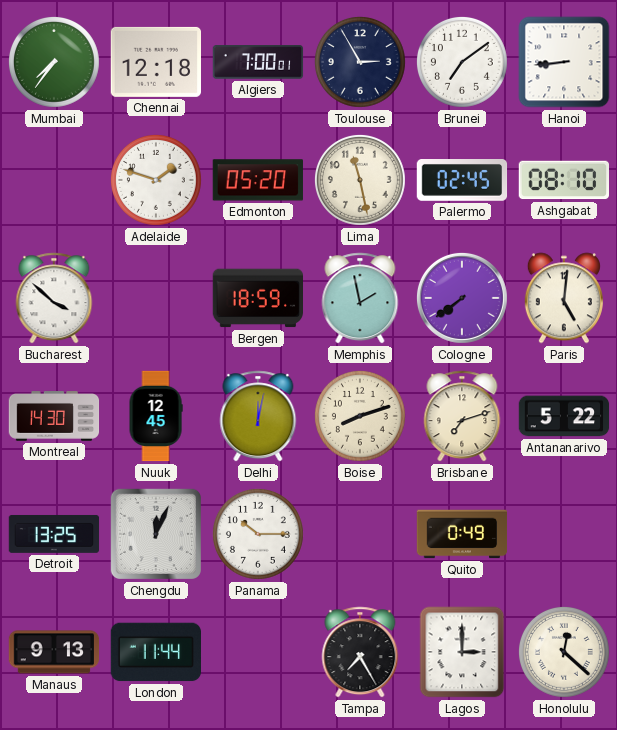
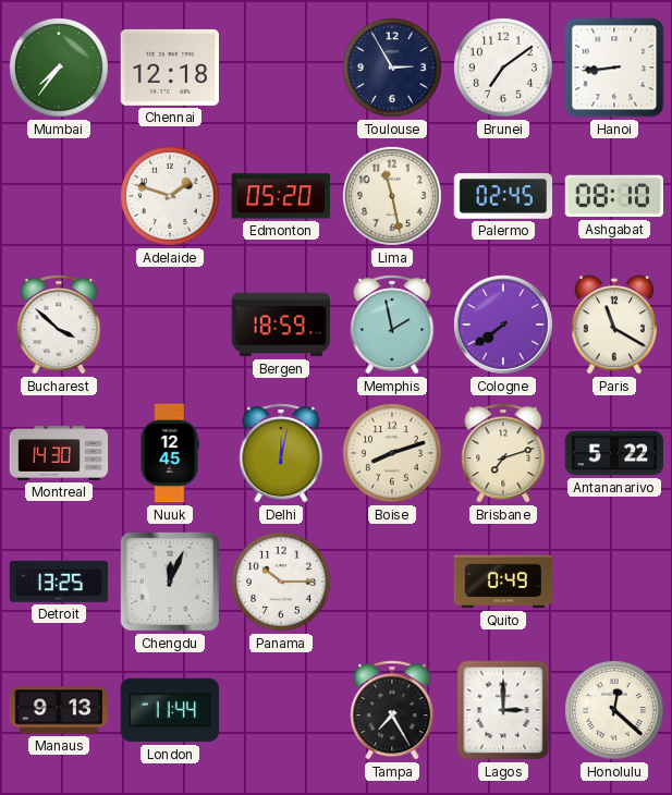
Algiers: 7:00 -> none (258, 62)
Paris: 5:01 -> 11:20 (614, 325)
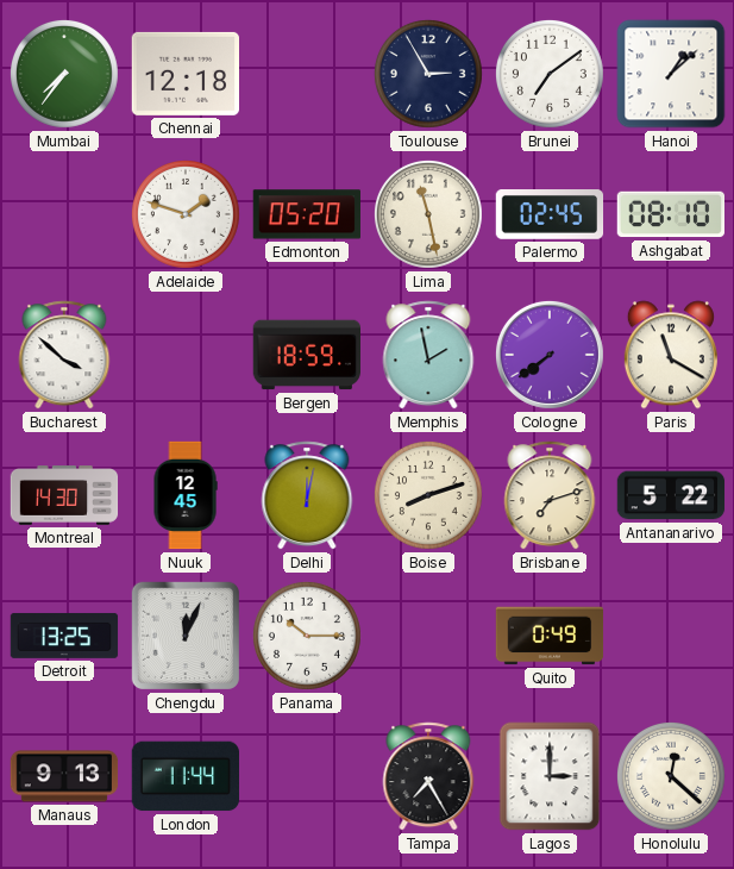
Hanoi: 8:44 -> 1:08 (671, 74)
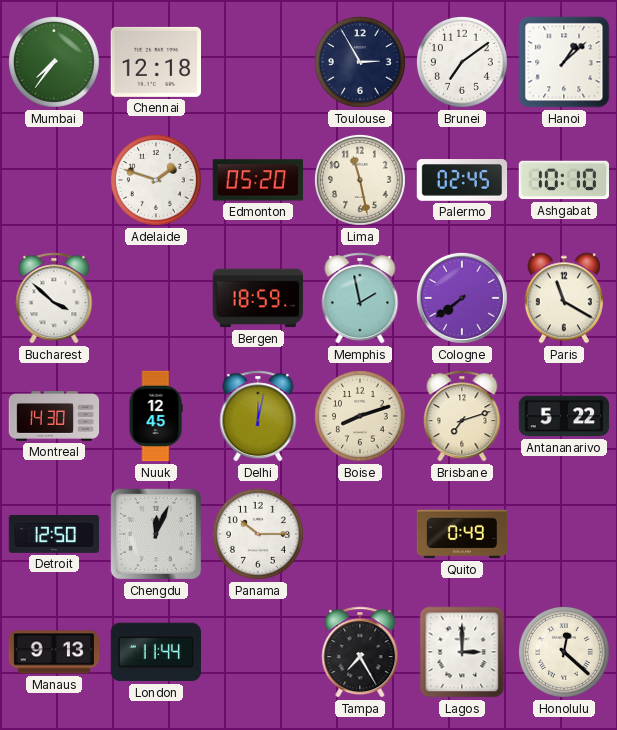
Ashgabat: 08:10 -> 10:10 (563, 180)
Detroit: 13:25 -> 12:50 (54, 534)
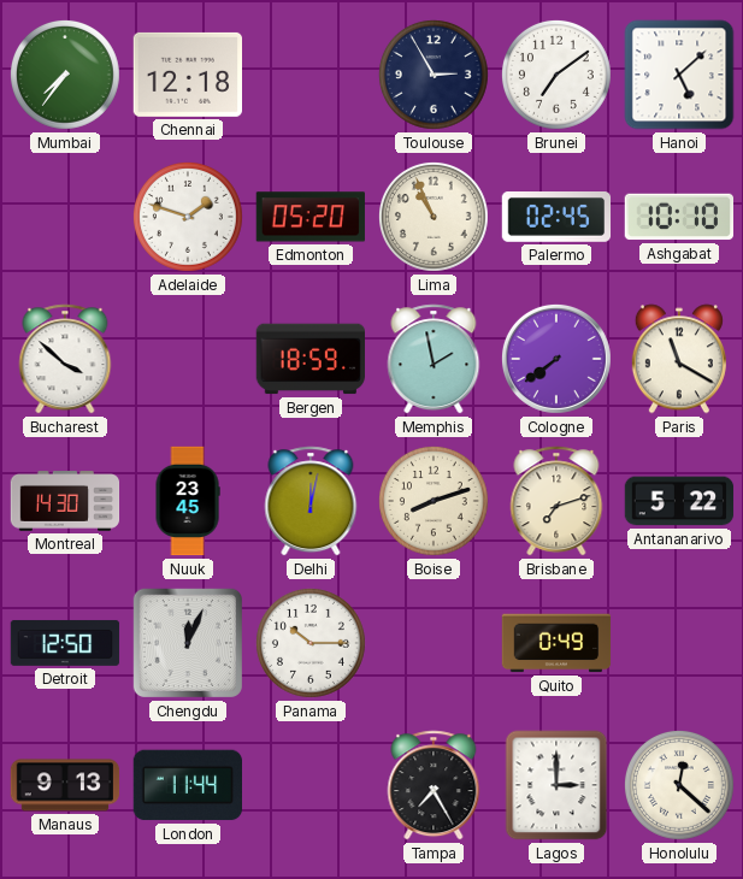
Hanoi: 1:08 -> 5:08 (679, 75)
Lima: 11:28 -> 10:56 (434, 217)
Nuuk: 12:45 -> 23:45 (188, 501)
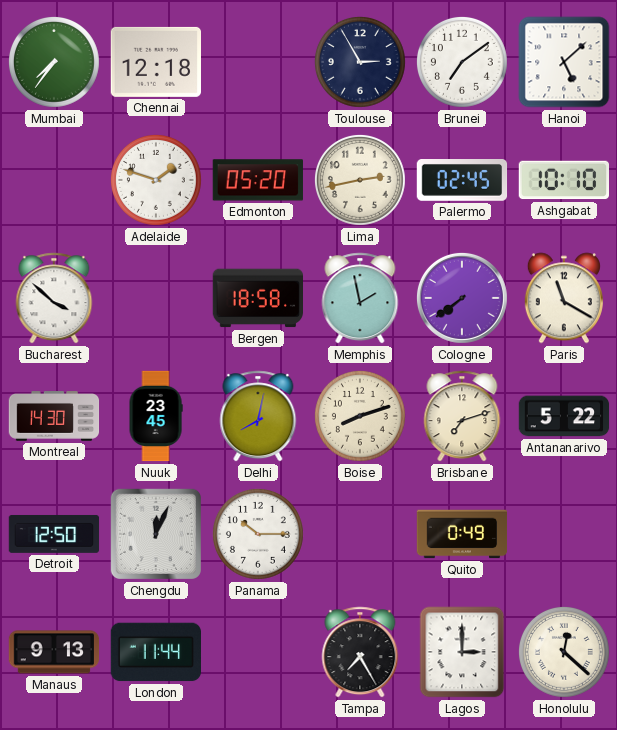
Lima: 10:56 -> 2:43 (360, 180)
Bergen: 18:59 -> 18:58 (258, 298)
Delhi: 12:02 -> 8:02 (258, 416)
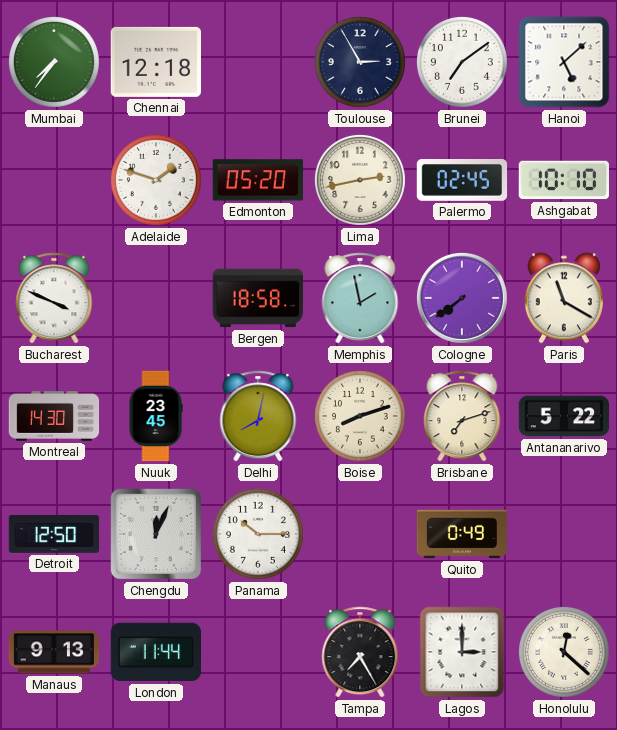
Bucharest: 3:52 -> 3:49 (54, 298)
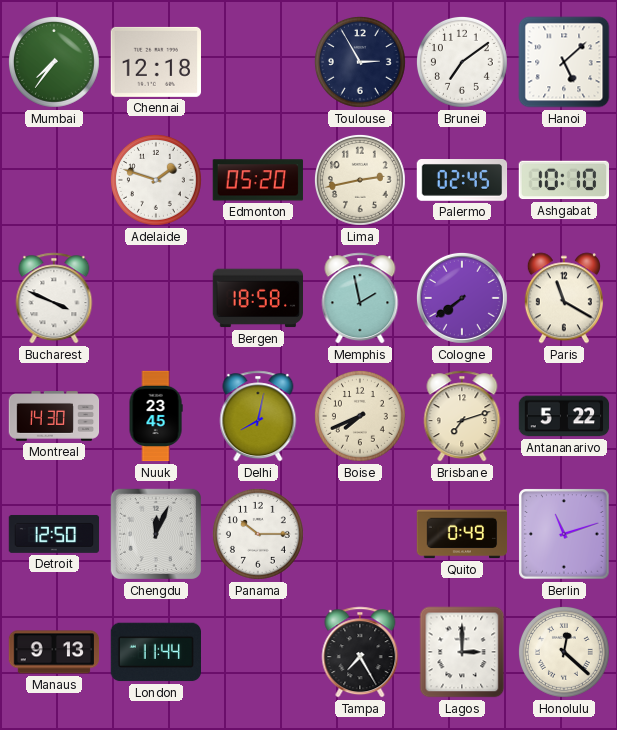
Boise: 8:12 -> 7:41 (360, 416)
Berlin: none -> 11:12 (564, 534)
